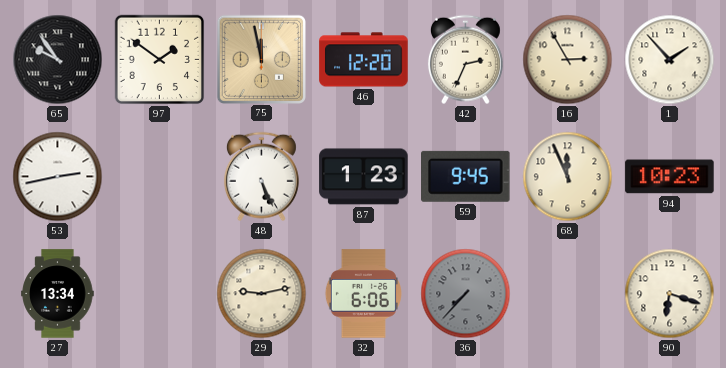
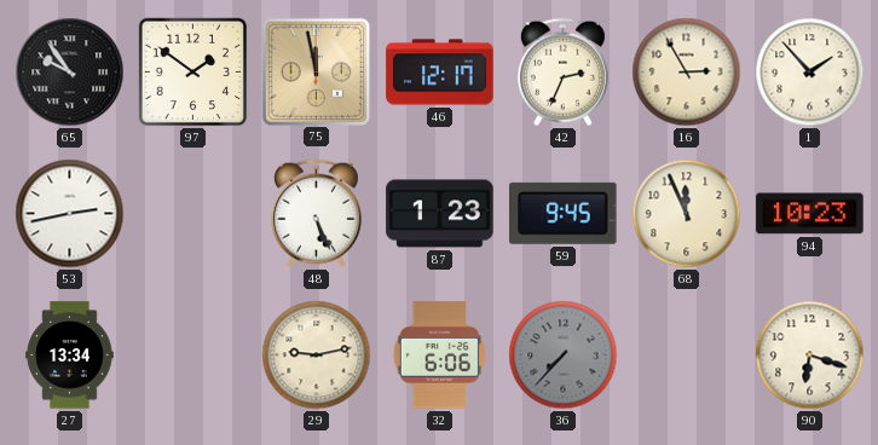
46: 12:20 -> 12:17 (440, 73)
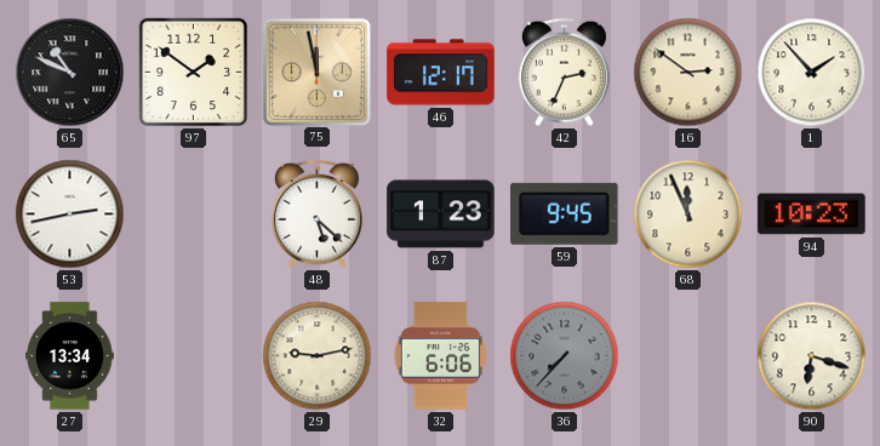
65: 9:54 -> 10:49 (70, 73)
16: 2:55 -> 2:51 (688, 73)
48: 5:26 -> 5:22 (316, 215)
